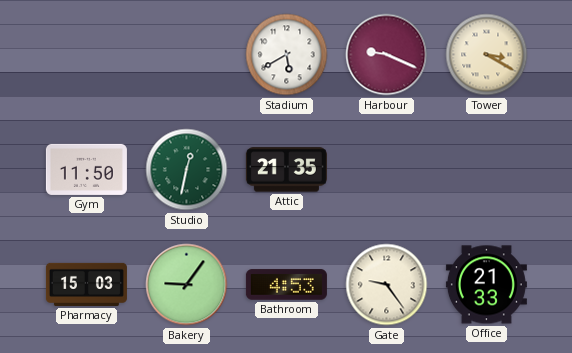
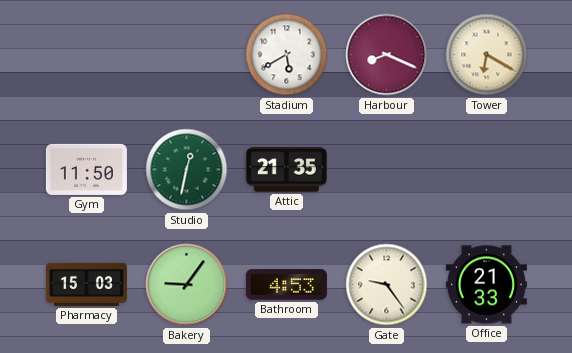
Harbour: 9:19 -> 8:19 (387, 55)
Tower: 3:20 -> 6:20 (487, 55)
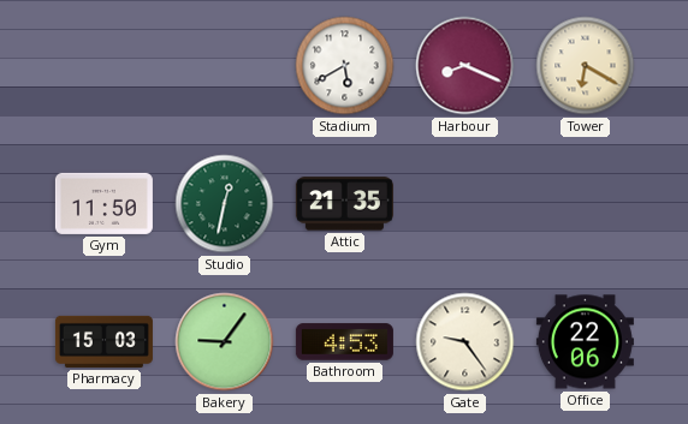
Office: 21:33 -> 22:06 (585, 342)
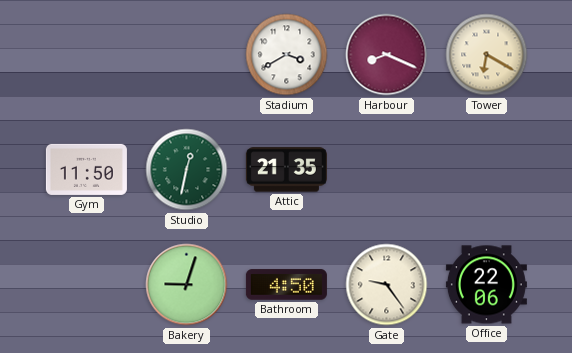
Stadium: 5:40 -> 3:40 (287, 55)
Pharmacy: 15:03 -> none (103, 341)
Bakery: 9:06 -> 9:03 (187, 285)
Bathroom: 4:53 -> 4:50 (286, 285)
